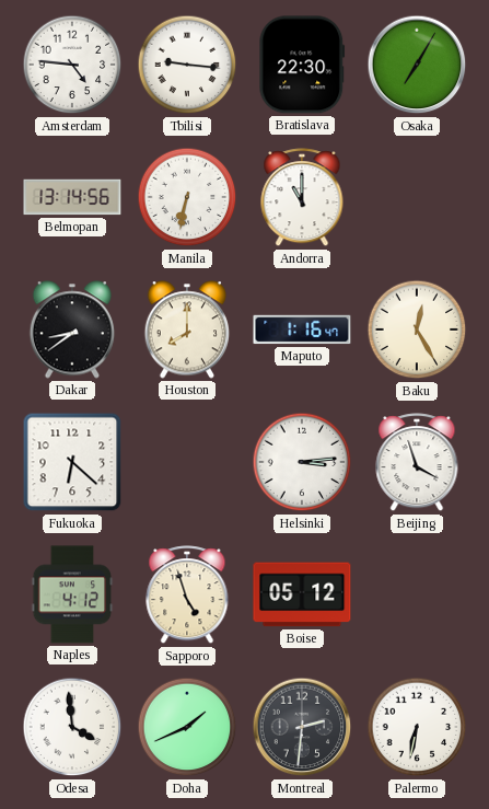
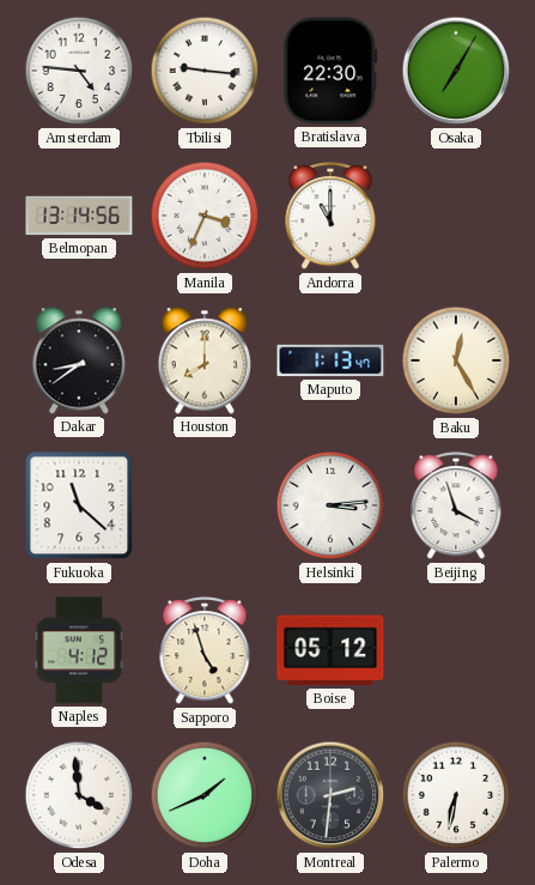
Manila: 6:32 -> 3:34 (205, 216)
Maputo: 1:16 -> 1:13 (330, 360)
Fukuoka: 6:22 -> 11:22 (79, 505)
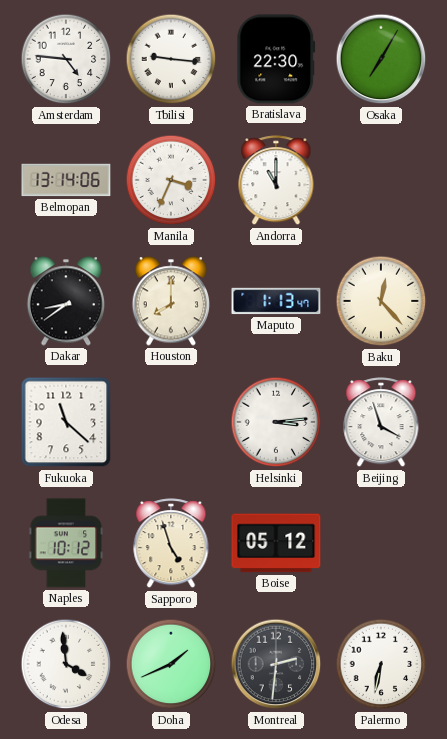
Belmopan: 13:14:56 -> 13:14:06 (66, 180)
Baku: 12:25 -> 12:23 (381, 301)
Naples: 4:12 -> 10:12 (66, 543)
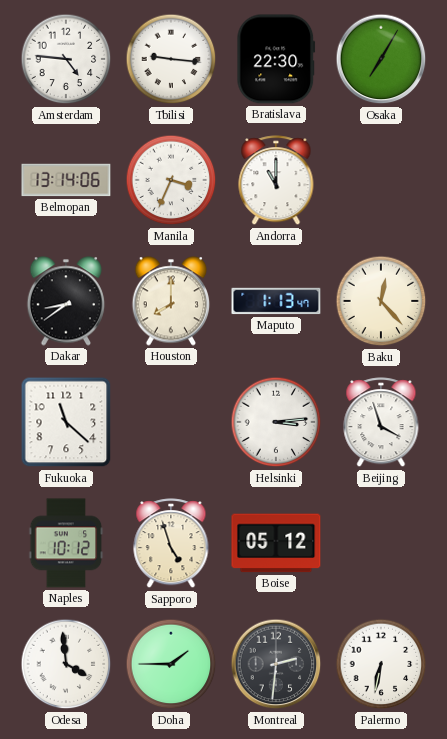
Doha: 1:41 -> 1:45 (171, 664)
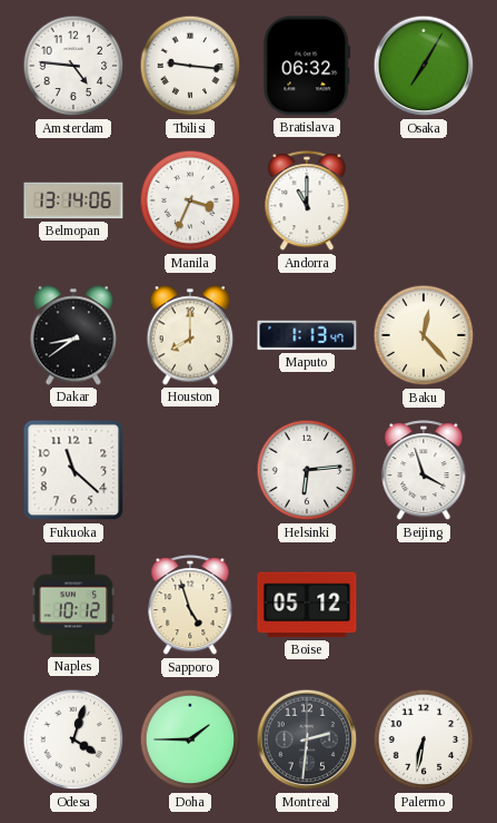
Bratislava: 22:30 -> 06:32 (307, 66)
Helsinki: 3:14 -> 6:14 (307, 470)
Odesa: 3:59 -> 4:03 (73, 739)
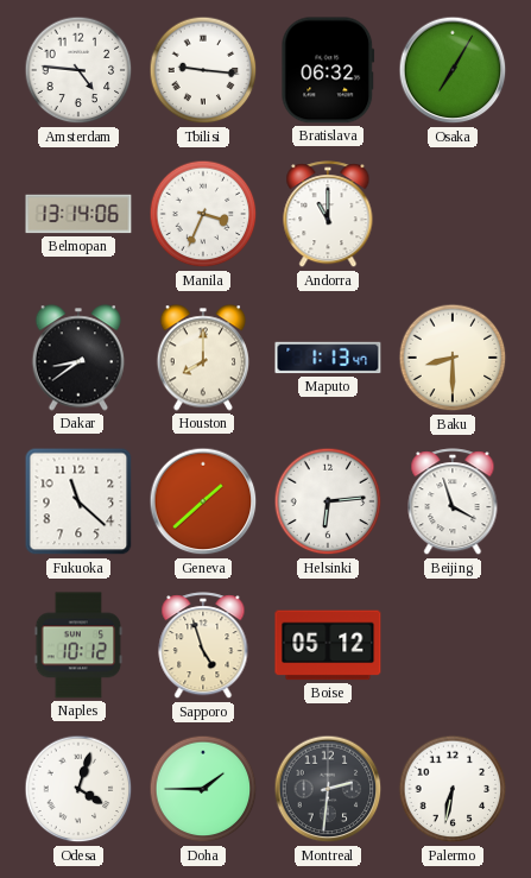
Baku: 12:23 -> 8:30 (453, 358)
Geneva: none -> 1:38 (203, 501)
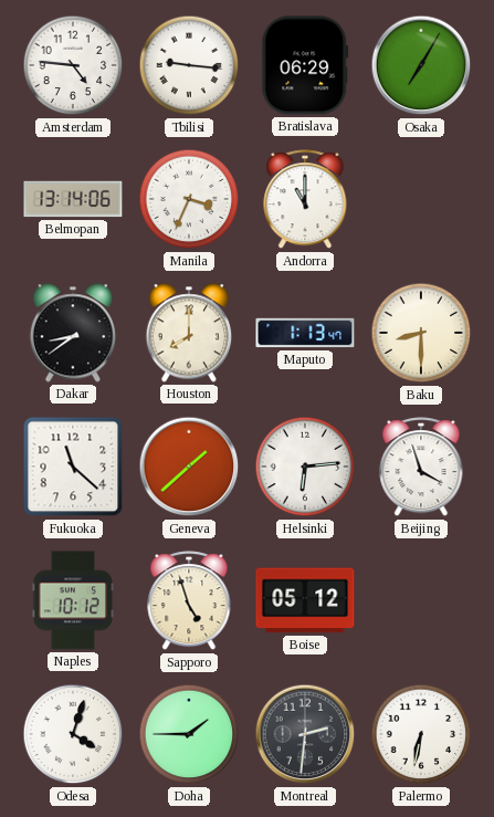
Bratislava: 06:32 -> 06:29 (305, 65)
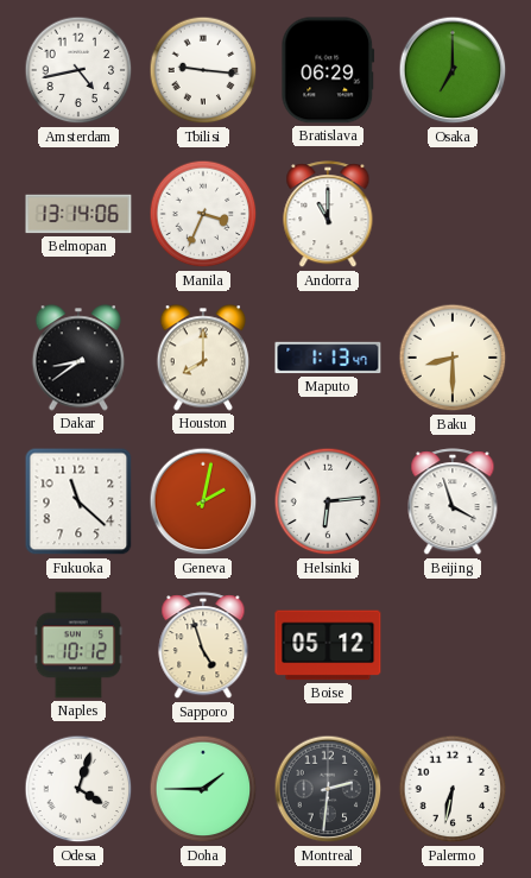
Amsterdam: 4:46 -> 4:43 (78, 70)
Osaka: 7:05 -> 7:00 (453, 70)
Geneva: 1:38 -> 2:02 (203, 501)
